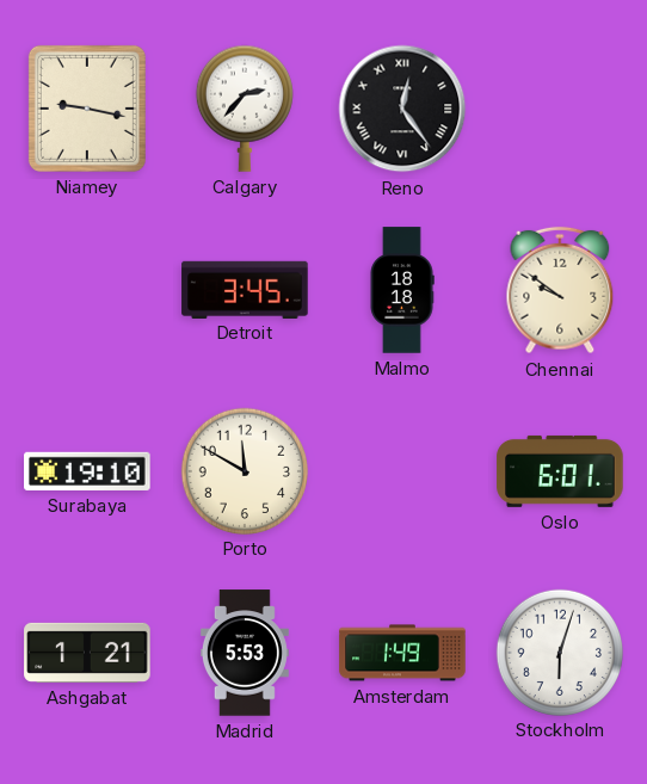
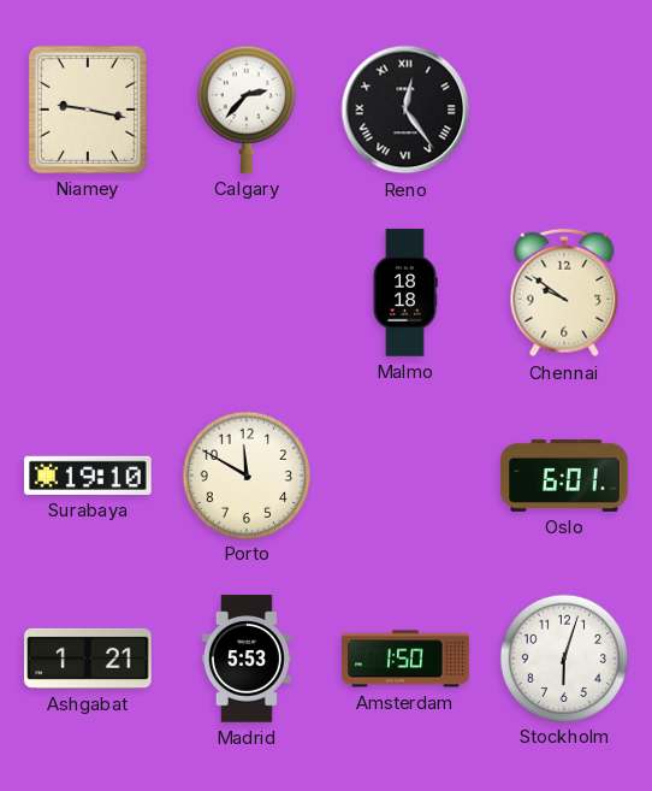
Detroit: 3:45 -> none (245, 289)
Amsterdam: 1:49 -> 1:50 (405, 659)
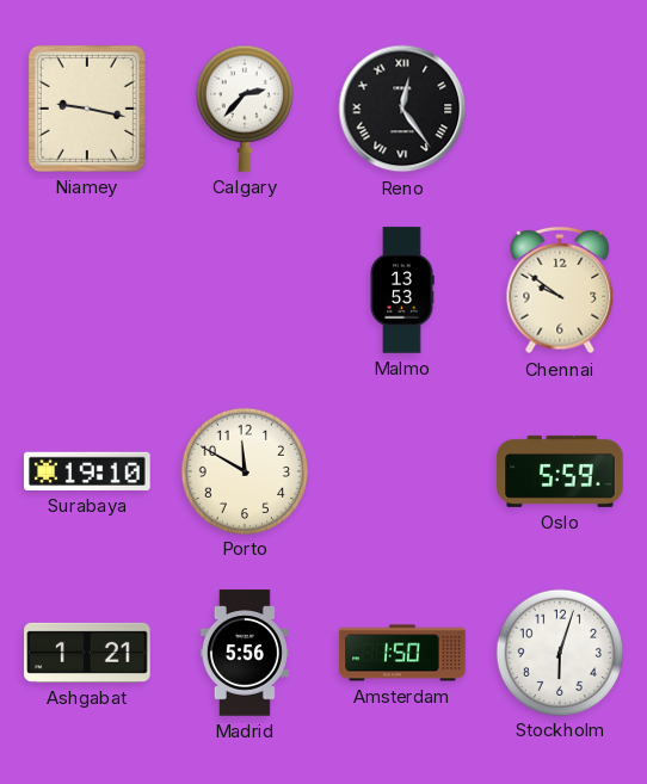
Malmo: 18:18 -> 13:53 (402, 290)
Oslo: 6:01 -> 5:59 (560, 471)
Madrid: 5:53 -> 5:56 (245, 653)
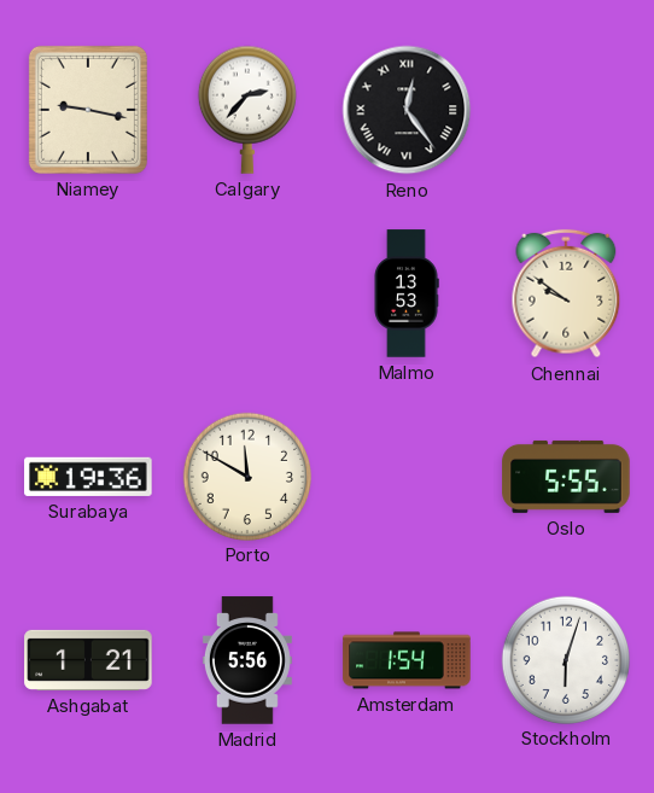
Surabaya: 19:10 -> 19:36 (88, 477)
Oslo: 5:59 -> 5:55 (566, 477)
Amsterdam: 1:50 -> 1:54 (407, 660)
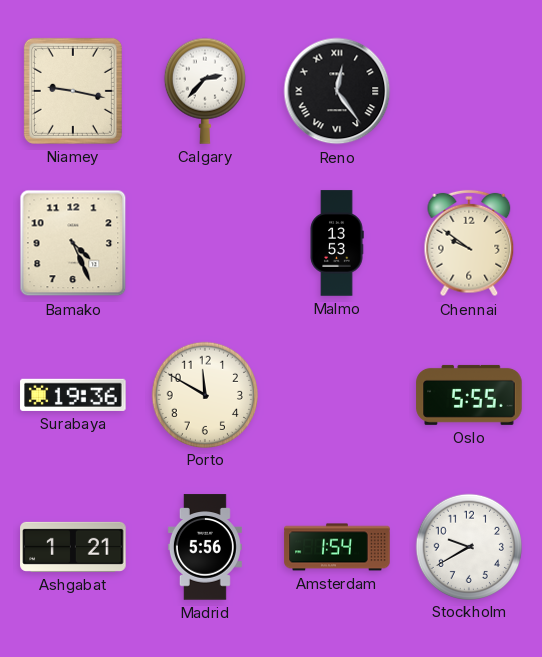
Bamako: none -> 4:26 (73, 243)
Stockholm: 6:03 -> 9:40 (468, 546)
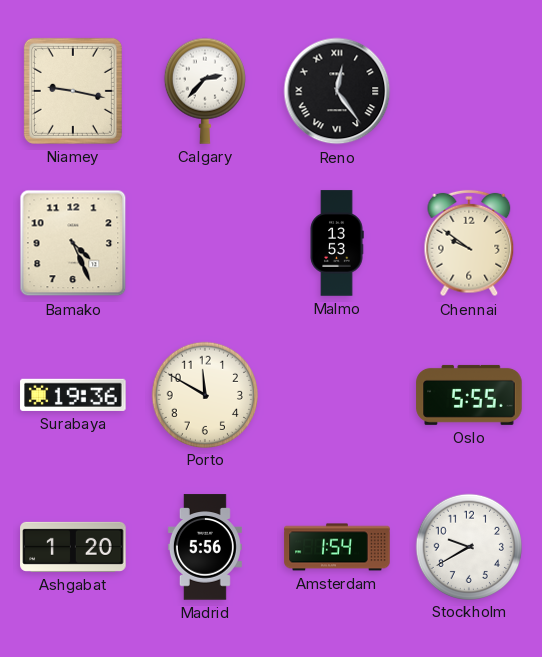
Ashgabat: 1:21 -> 1:20 (73, 547)
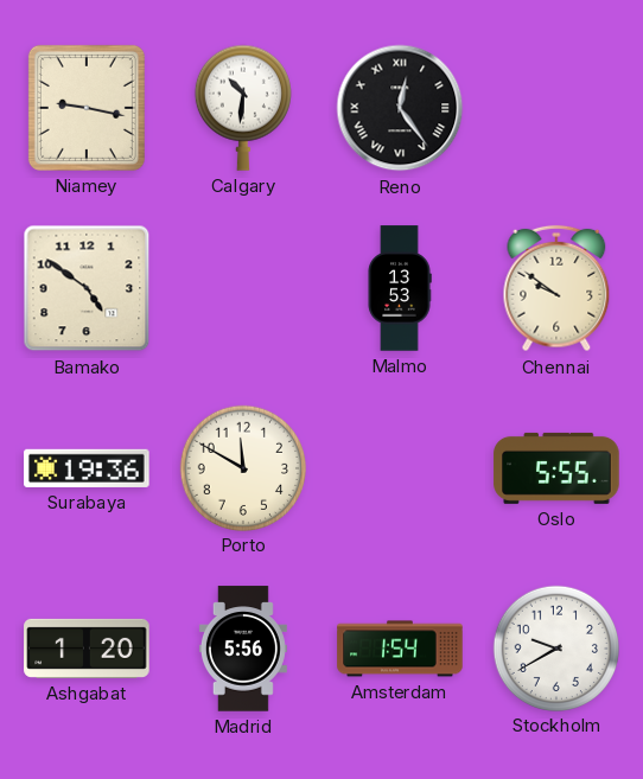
Calgary: 2:37 -> 10:31 (243, 108)
Bamako: 4:26 -> 4:51 (87, 288)
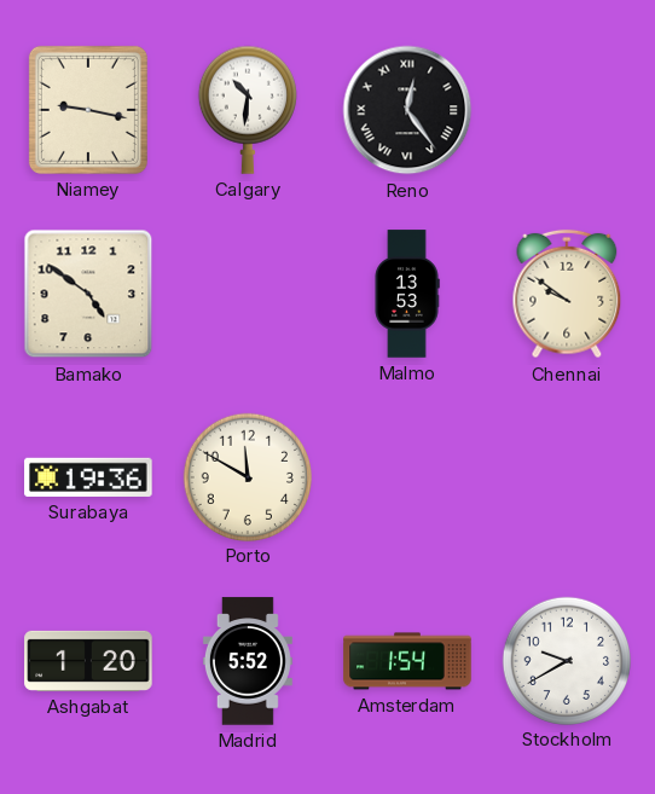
Oslo: 5:55 -> none (556, 468)
Madrid: 5:56 -> 5:52 (248, 661)
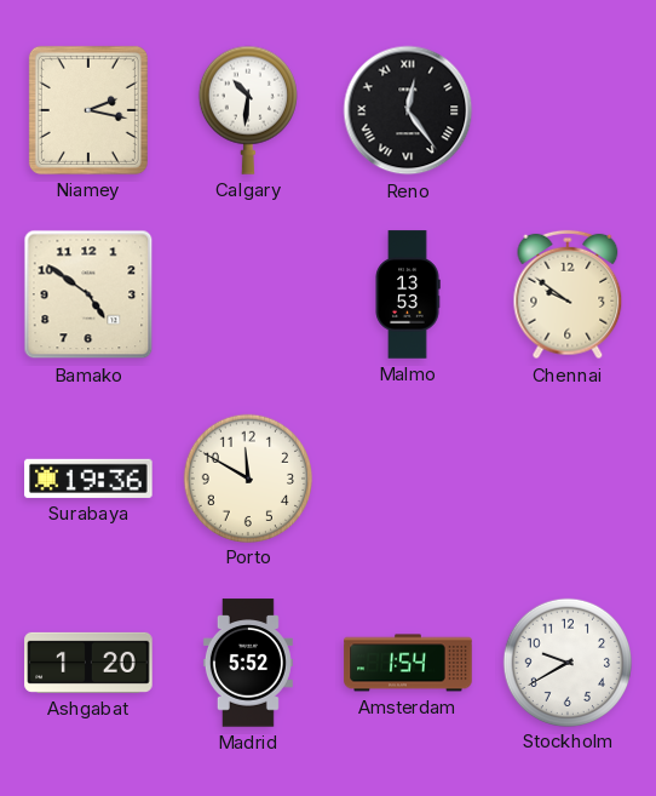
Niamey: 9:17 -> 2:17 (88, 110)
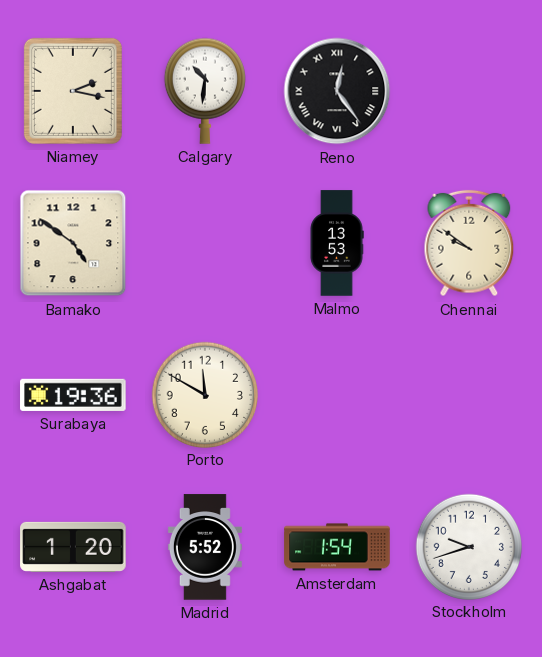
Stockholm: 9:40 -> 9:42 (468, 546)
